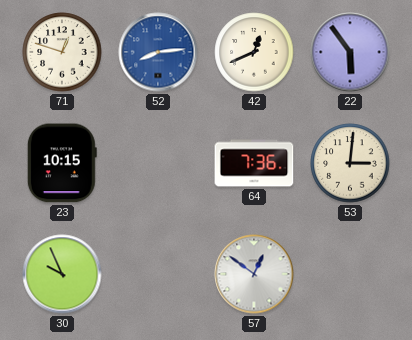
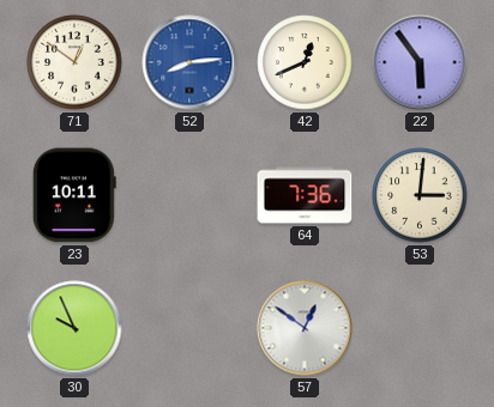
71: 12:48 -> 12:51 (74, 62)
23: 10:15 -> 10:11 (74, 195)
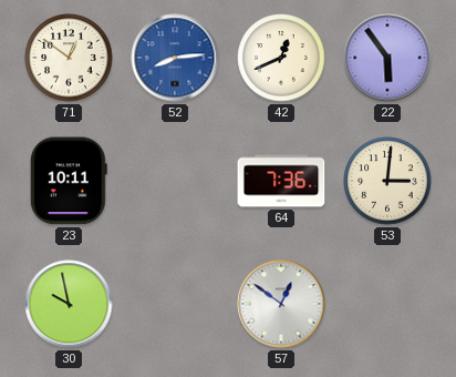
30: 9:56 -> 9:58 (69, 304)
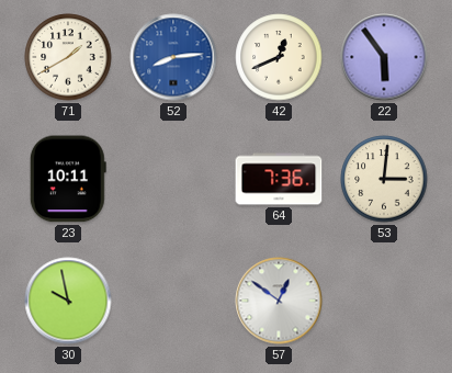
71: 12:51 -> 1:40 (68, 57)
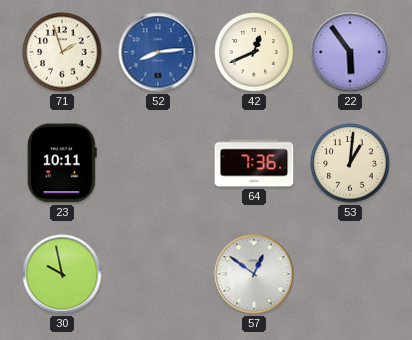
71: 1:40 -> 1:57 (62, 52)
53: 3:01 -> 1:01 (350, 163)
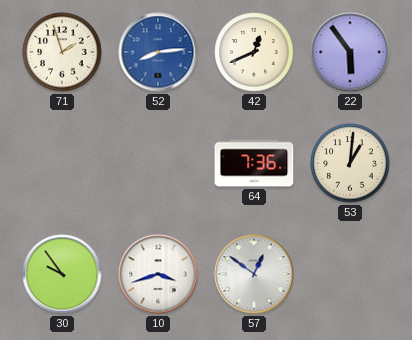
23: 10:11 -> none (62, 163)
30: 9:58 -> 9:54 (62, 274)
10: none -> 3:42 (158, 274)
